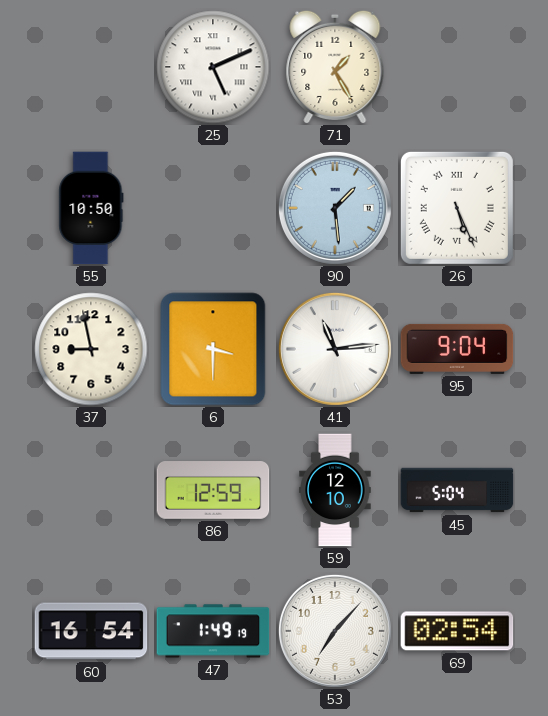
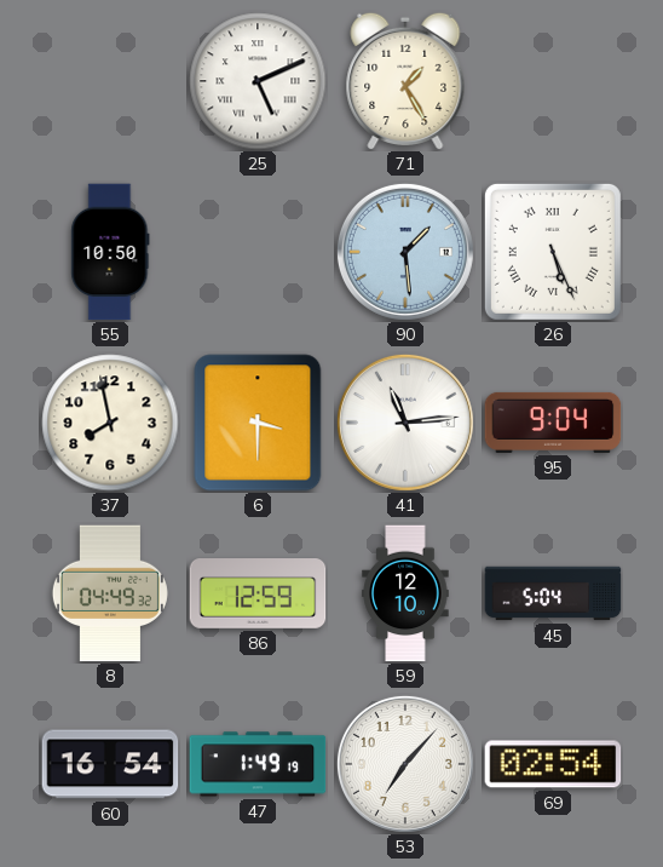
37: 8:58 -> 7:58 (110, 423)
8: none -> 04:49 (110, 593)
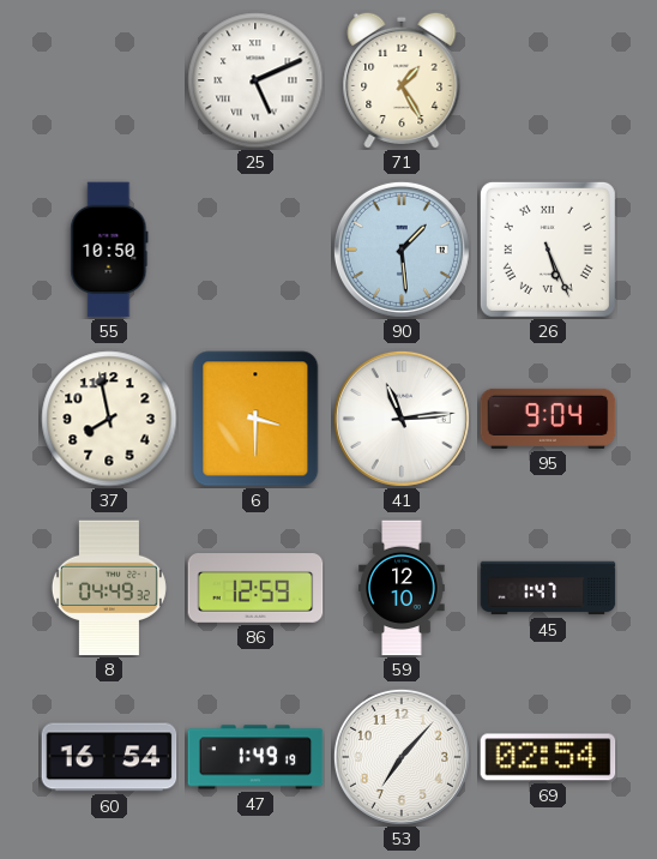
45: 5:04 -> 1:47 (548, 588)
